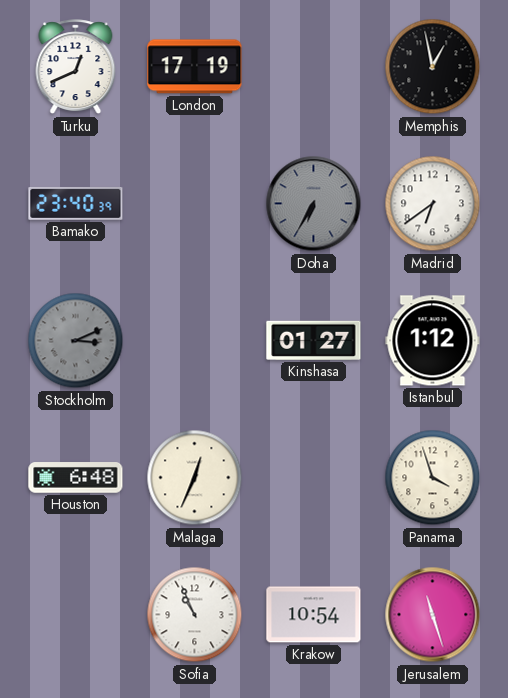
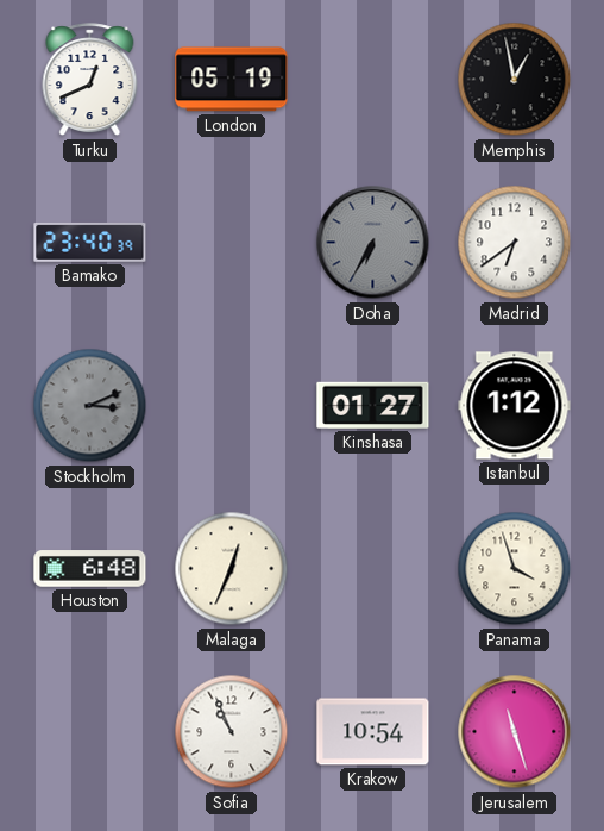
London: 17:19 -> 05:19 (232, 80)
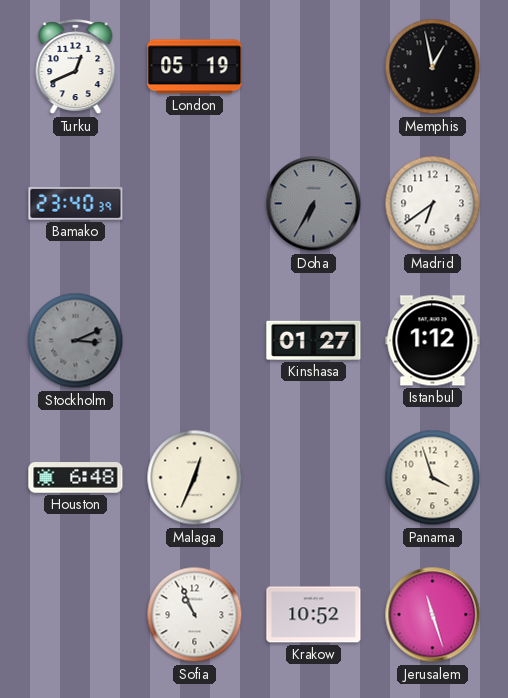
Krakow: 10:54 -> 10:52 (314, 615)
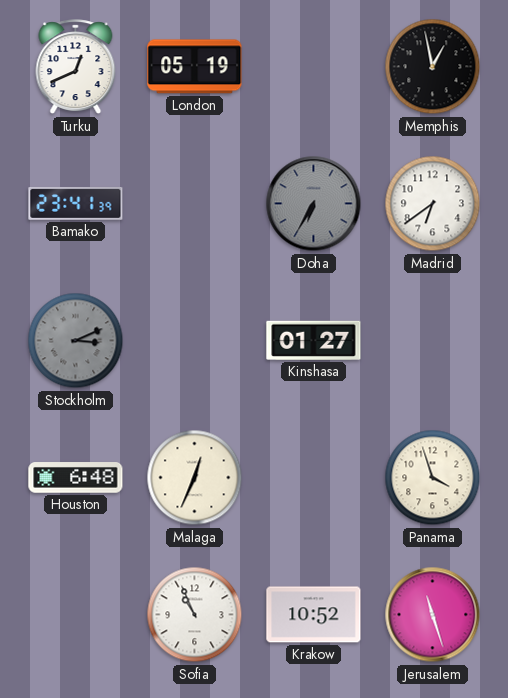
Bamako: 23:40 -> 23:41 (76, 203)
Istanbul: 1:12 -> none (433, 341)
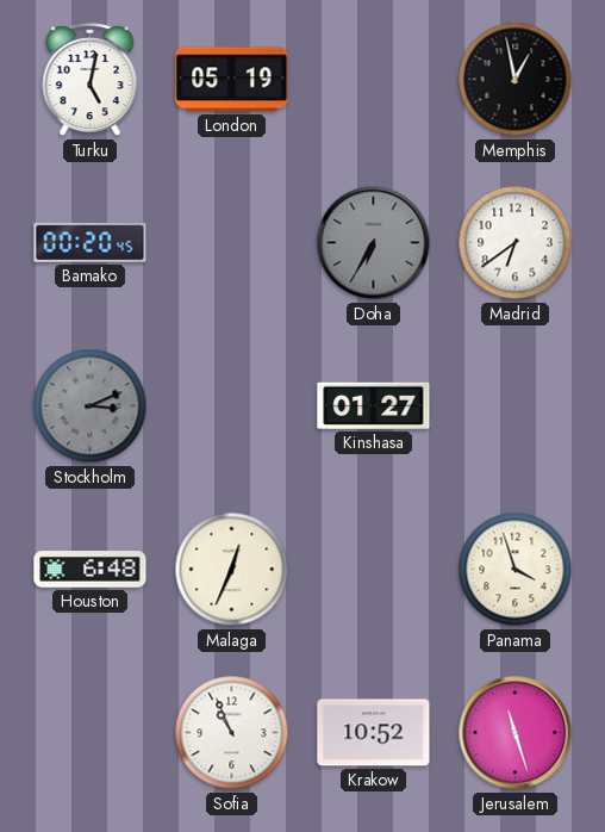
Turku: 12:41 -> 5:02 (91, 80)
Bamako: 23:41 -> 00:20 (91, 242)
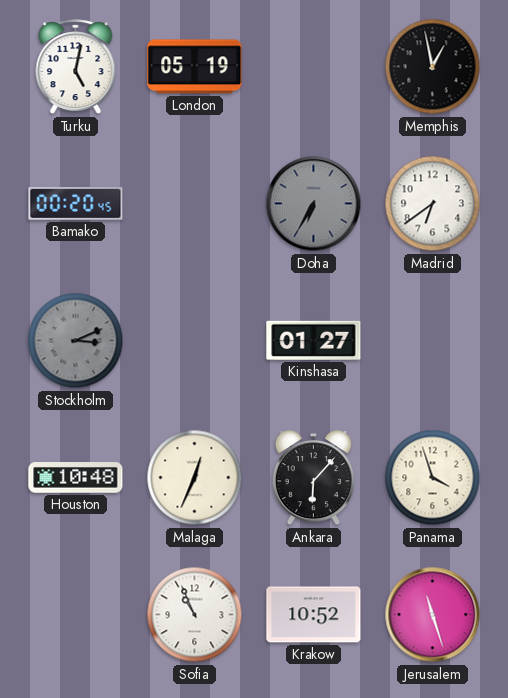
Houston: 6:48 -> 10:48 (76, 478)
Ankara: none -> 6:07 (313, 478)
